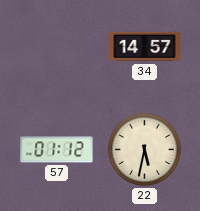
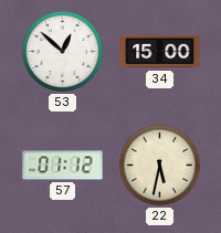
53: none -> 12:52 (62, 51)
34: 14:57 -> 15:00 (160, 52)
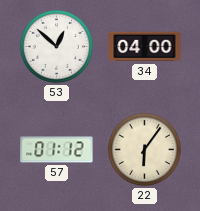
34: 15:00 -> 04:00 (145, 47)
22: 5:32 -> 6:06 (144, 149)
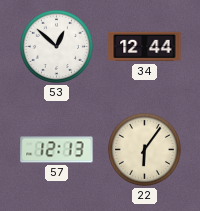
34: 04:00 -> 12:44 (145, 47)
57: 01:12 -> 12:13 (57, 150)
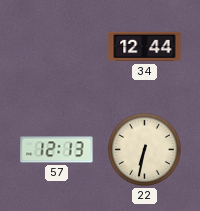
53: 12:52 -> none (56, 46)
22: 6:06 -> 6:32 (144, 149)
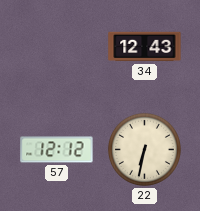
34: 12:44 -> 12:43 (145, 47)
57: 12:13 -> 12:12 (57, 150)
